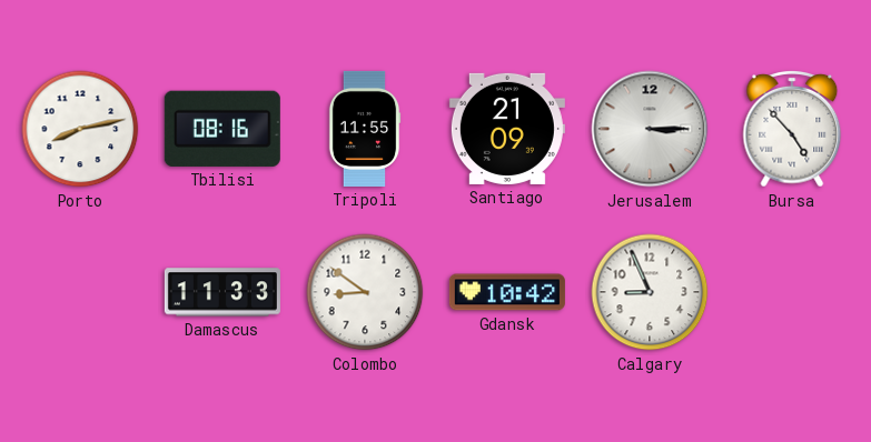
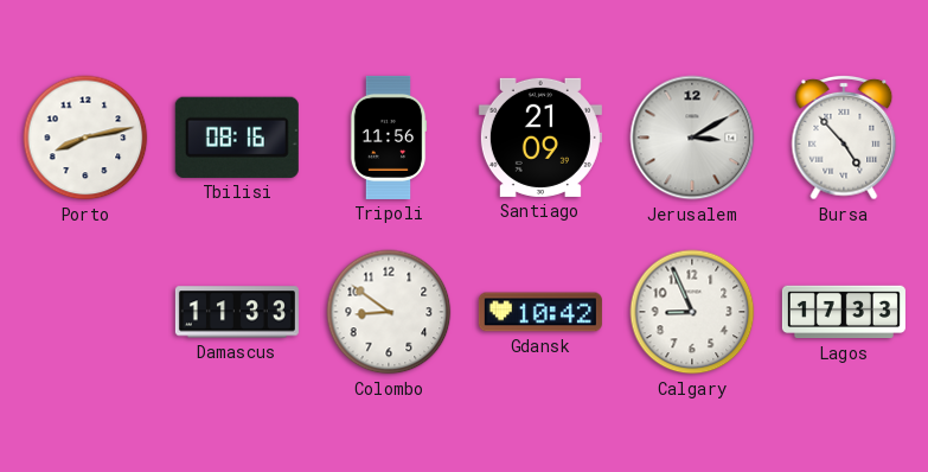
Tripoli: 11:55 -> 11:56 (389, 138)
Jerusalem: 3:15 -> 3:10 (692, 138)
Lagos: none -> 17:33 (844, 312)
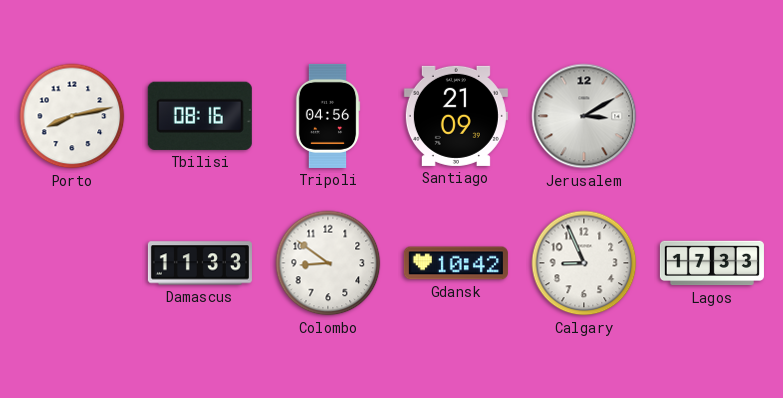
Tripoli: 11:56 -> 04:56 (328, 116)
Bursa: 4:53 -> none (844, 138)
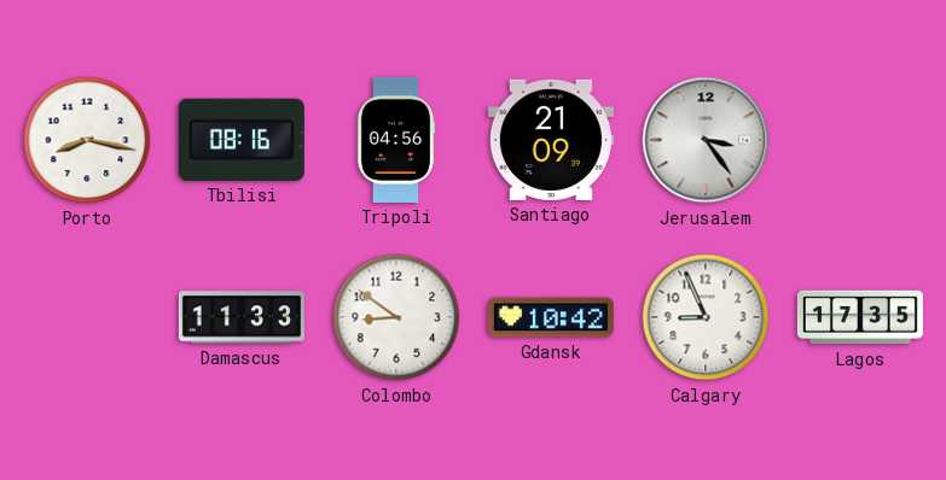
Porto: 8:13 -> 8:17 (87, 140)
Jerusalem: 3:10 -> 3:24 (706, 140)
Lagos: 17:33 -> 17:35 (860, 317)
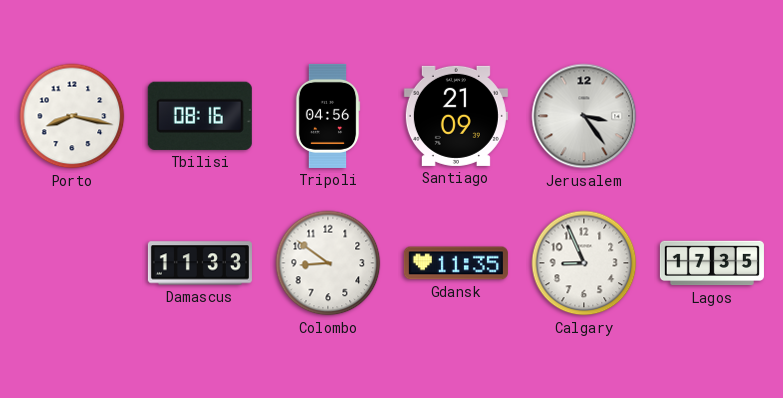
Gdansk: 10:42 -> 11:35 (456, 263)
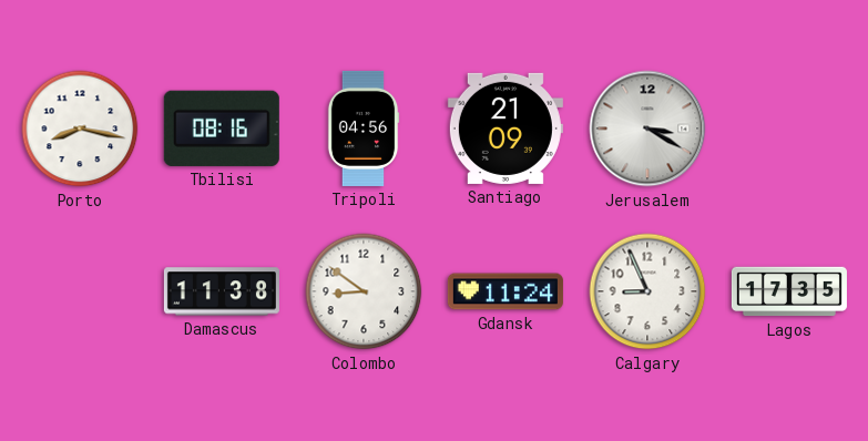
Jerusalem: 3:24 -> 3:20 (647, 129)
Damascus: 11:33 -> 11:38 (222, 291)
Gdansk: 11:35 -> 11:24 (506, 291)
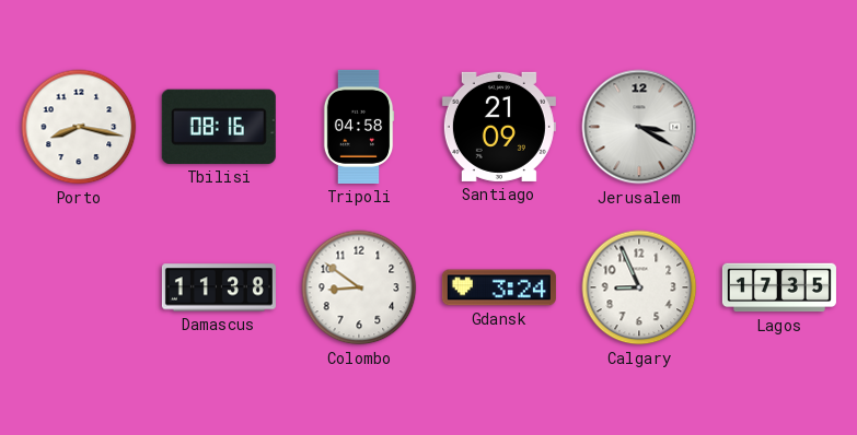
Tripoli: 04:56 -> 04:58 (359, 127)
Gdansk: 11:24 -> 3:24 (499, 287)
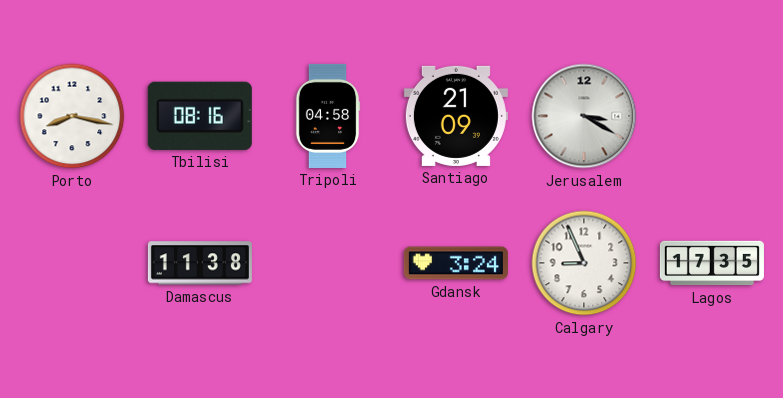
Colombo: 8:51 -> none (359, 287)
